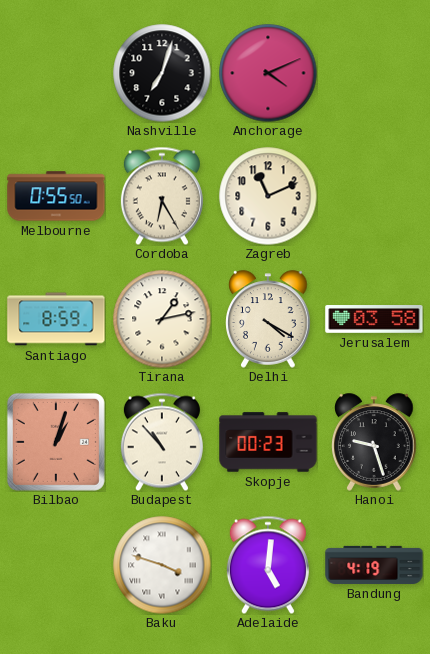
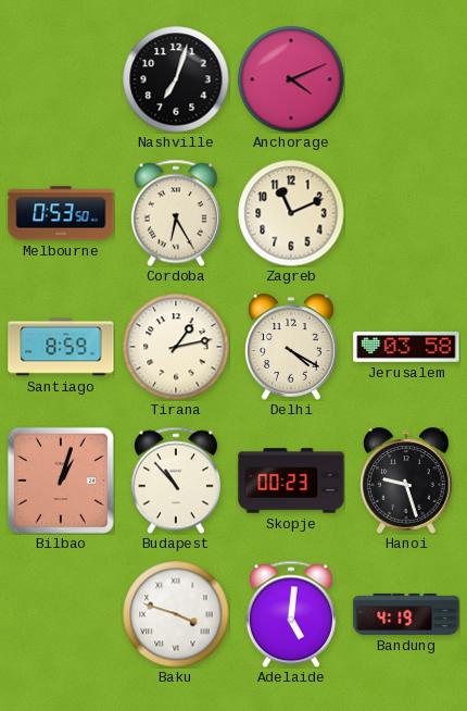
Melbourne: 0:55 -> 0:53 (61, 213)
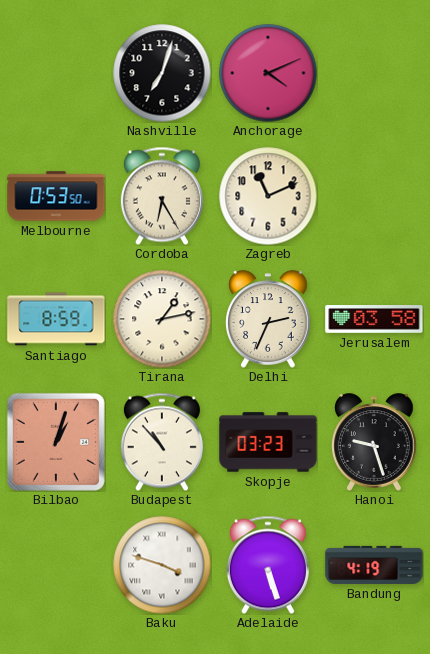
Delhi: 4:20 -> 2:34 (268, 319)
Skopje: 00:23 -> 03:23 (268, 442)
Adelaide: 5:01 -> 5:27 (268, 565)
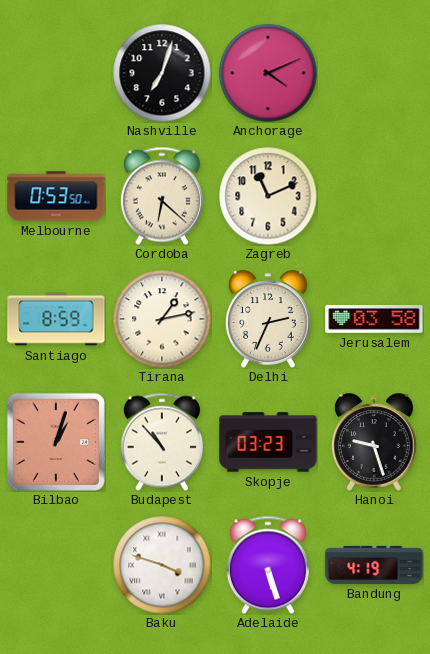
Cordoba: 6:25 -> 6:22 (162, 196)
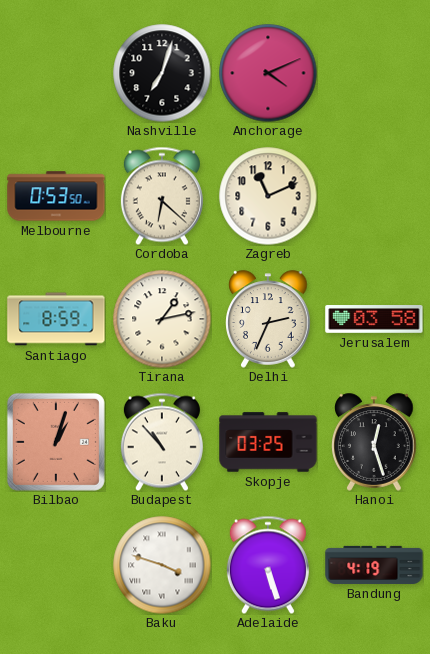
Skopje: 03:23 -> 03:25 (268, 442)
Hanoi: 9:27 -> 12:27 (374, 442)
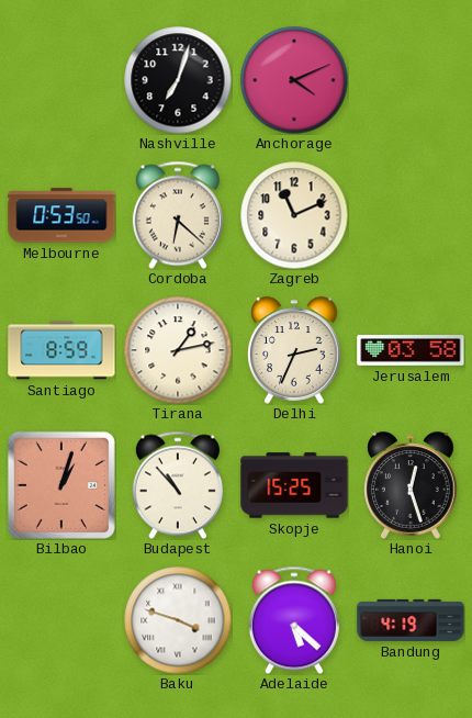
Skopje: 03:25 -> 15:25 (294, 485)
Adelaide: 5:27 -> 5:22 (294, 620)
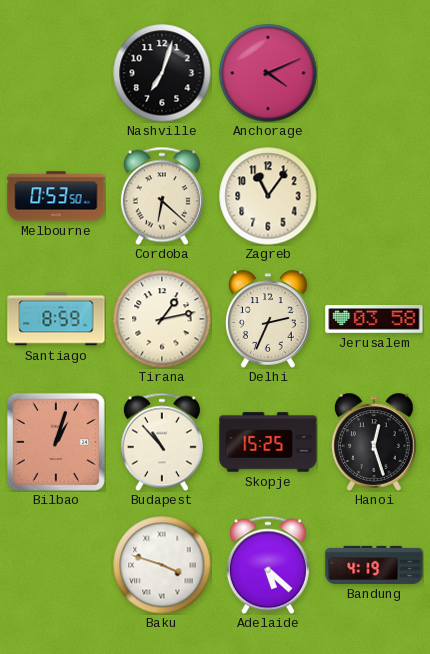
Zagreb: 11:11 -> 11:06 (268, 196)
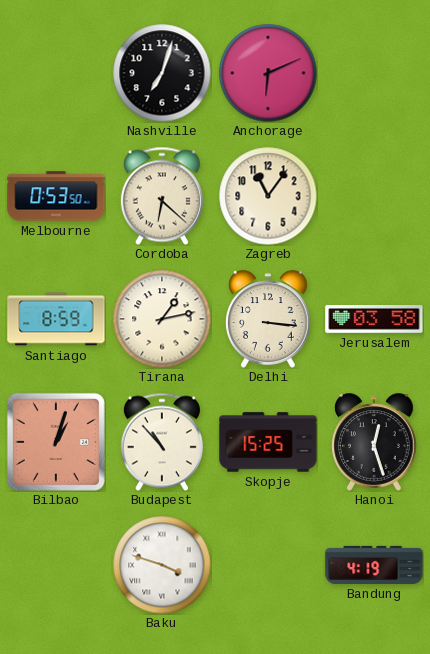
Anchorage: 4:11 -> 6:11 (268, 73)
Delhi: 2:34 -> 3:16 (268, 319)
Adelaide: 5:22 -> none (268, 565)
